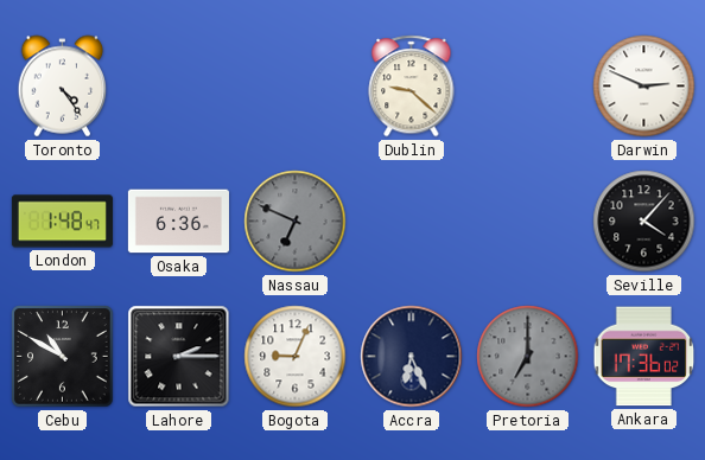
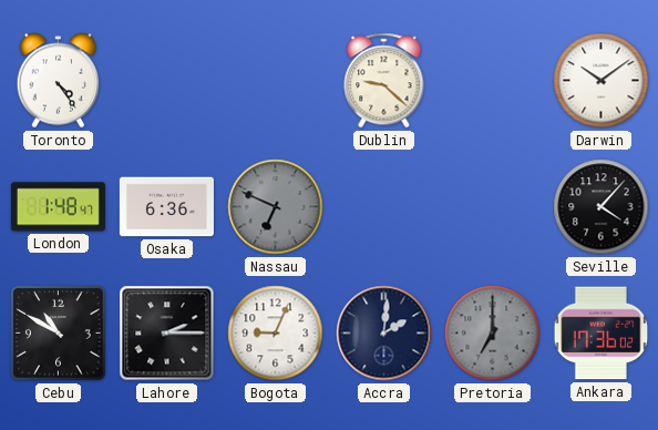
Darwin: 2:49 -> 10:09 (602, 81)
Accra: 6:26 -> 2:01 (384, 334)
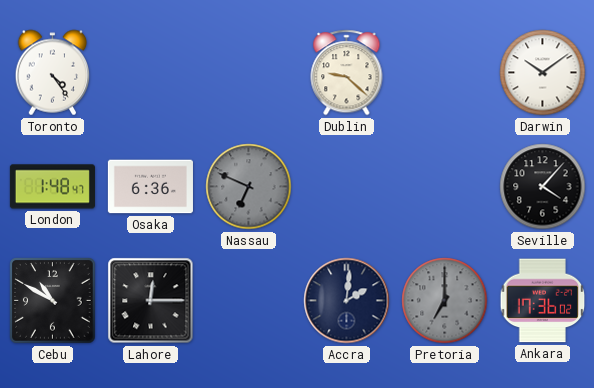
Lahore: 2:15 -> 12:15 (151, 301)
Bogota: 9:04 -> none (276, 334)
